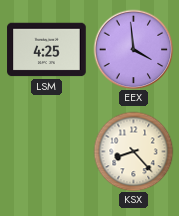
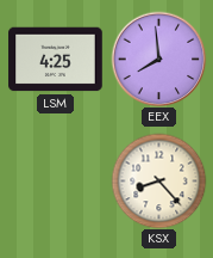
EEX: 3:59 -> 7:59 (158, 59)
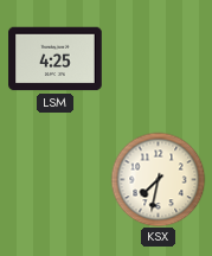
EEX: 7:59 -> none (158, 59)
KSX: 8:23 -> 7:32 (158, 179)
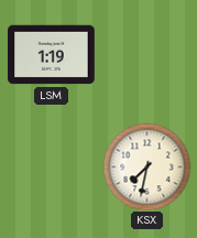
LSM: 4:25 -> 1:19 (52, 55)
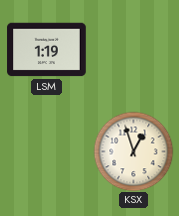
KSX: 7:32 -> 12:57 (133, 151)
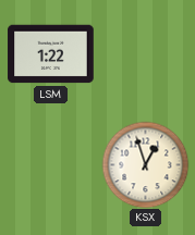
LSM: 1:19 -> 1:22 (51, 54)
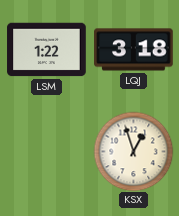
LQJ: none -> 3:18 (134, 50)
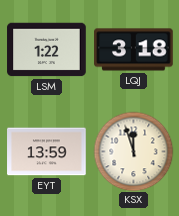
EYT: none -> 13:59 (47, 152)
KSX: 12:57 -> 11:57 (133, 151)
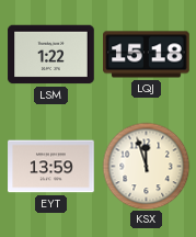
LQJ: 3:18 -> 15:18 (147, 55)
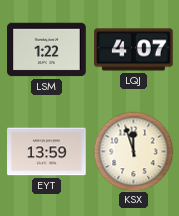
LQJ: 15:18 -> 4:07 (134, 50)
